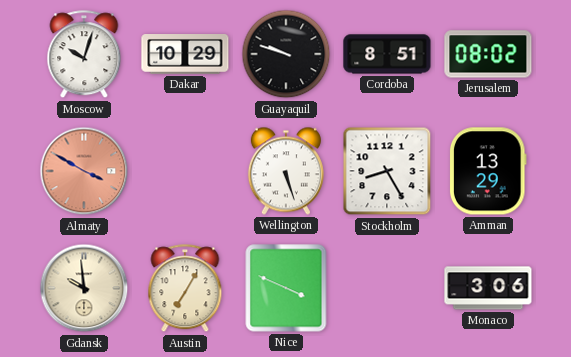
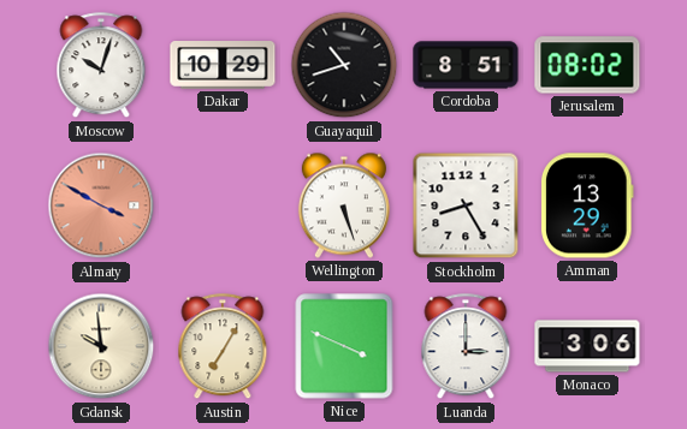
Guayaquil: 9:48 -> 10:42 (344, 65)
Luanda: none -> 3:00 (466, 347)
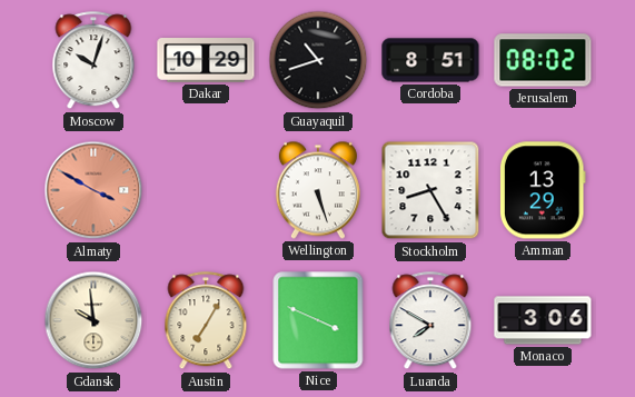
Luanda: 3:00 -> 7:50 (430, 321)
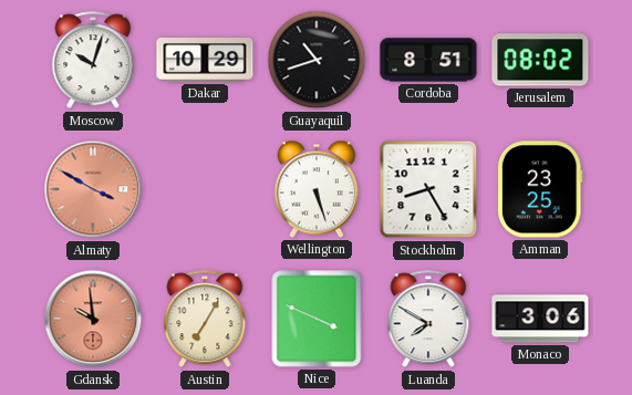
Amman: 13:29 -> 23:25 (540, 189)
Gdansk dial: cream -> salmon (93, 319)
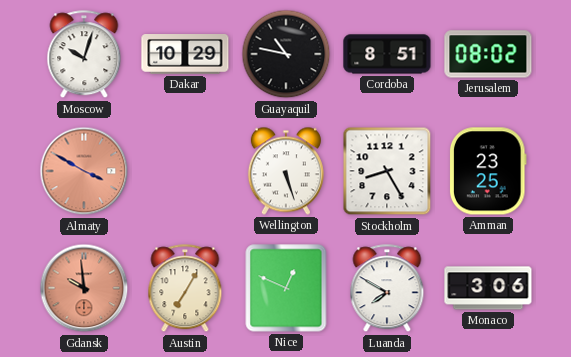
Guayaquil: 10:42 -> 10:47 (286, 54)
Nice: 3:49 -> 12:49 (286, 288)
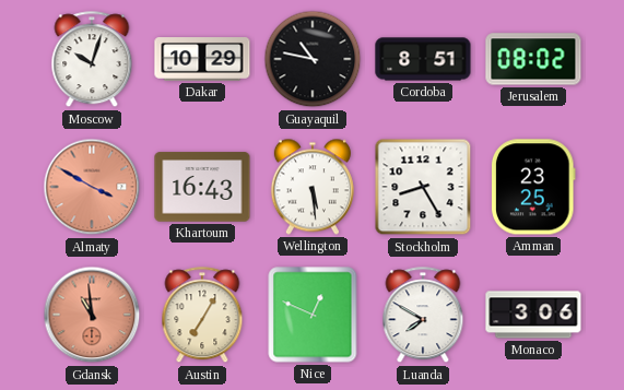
Khartoum: none -> 16:43 (202, 187)
Wellington: 5:27 -> 5:29 (313, 187)
Gdansk: 9:59 -> 10:59 (92, 315)
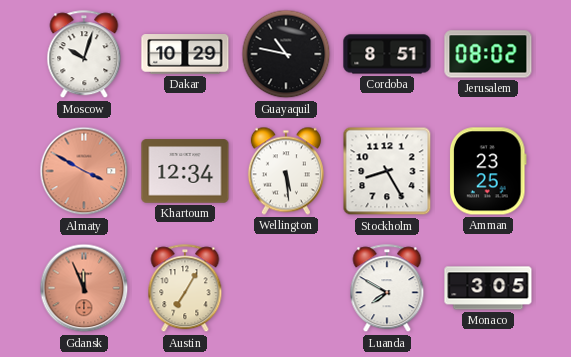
Khartoum: 16:43 -> 12:34 (185, 171)
Gdansk: 10:59 -> 11:56 (84, 288)
Nice: 12:49 -> none (313, 315)
Monaco: 3:06 -> 3:05 (488, 288)
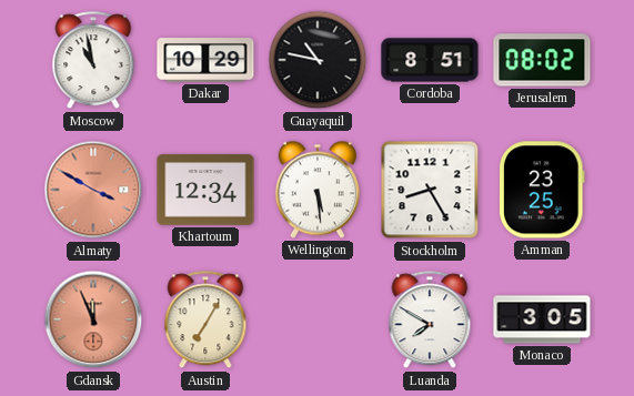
Moscow: 10:03 -> 10:58 (93, 61)
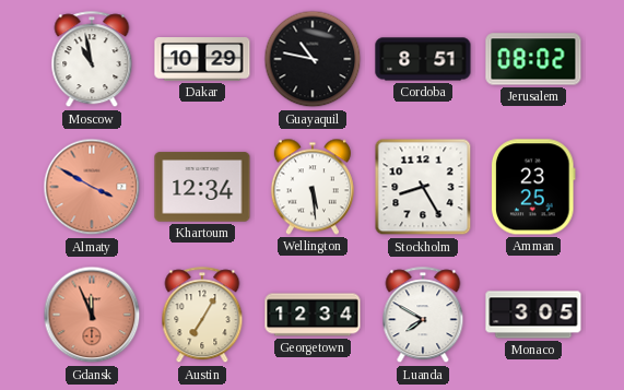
Georgetown: none -> 12:34 (313, 315)
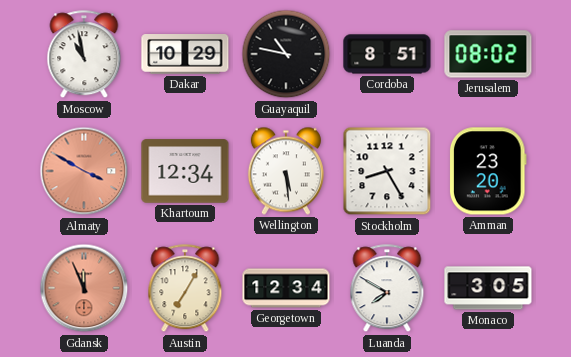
Amman: 23:25 -> 23:20 (488, 171)
